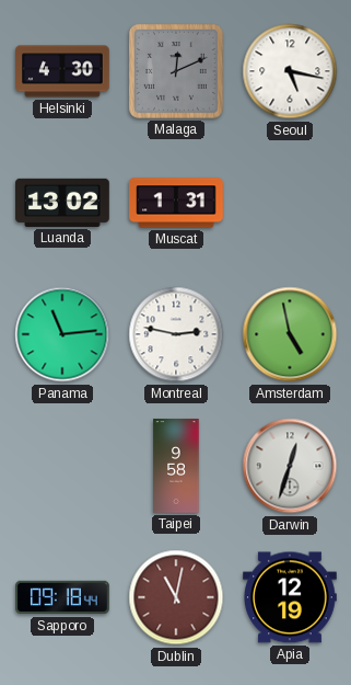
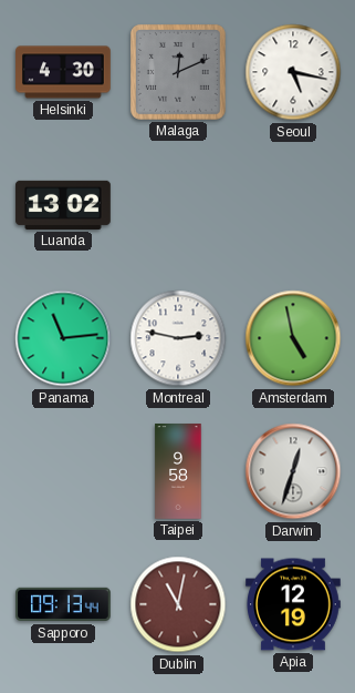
Muscat: 1:31 -> none (176, 203)
Sapporo: 09:18 -> 09:13 (63, 604)
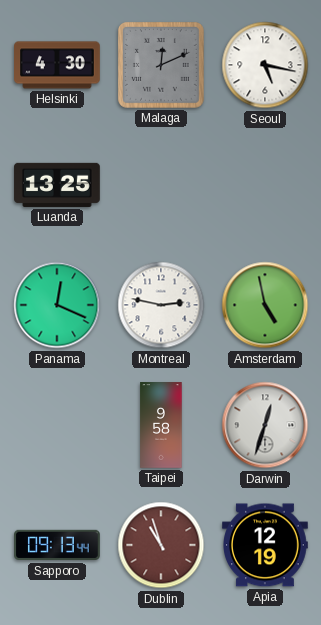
Luanda: 13:02 -> 13:25 (57, 185)
Panama: 11:14 -> 12:19 (57, 305)
Dublin: 11:02 -> 10:57 (161, 545)
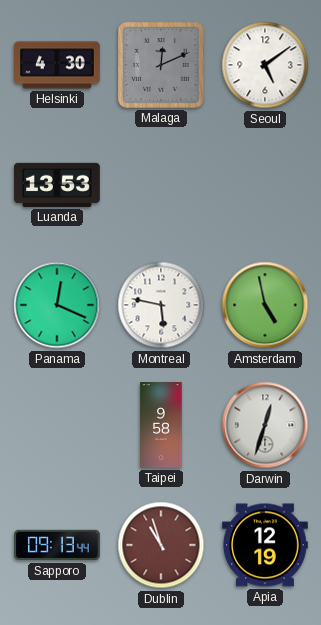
Seoul: 5:17 -> 5:09 (265, 65)
Luanda: 13:25 -> 13:53 (57, 185)
Montreal: 2:47 -> 5:47 (161, 305)
